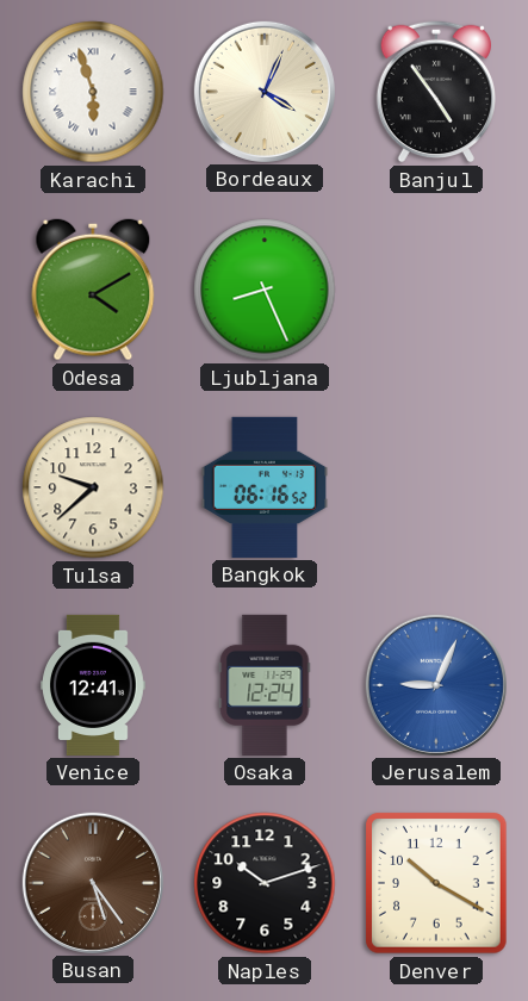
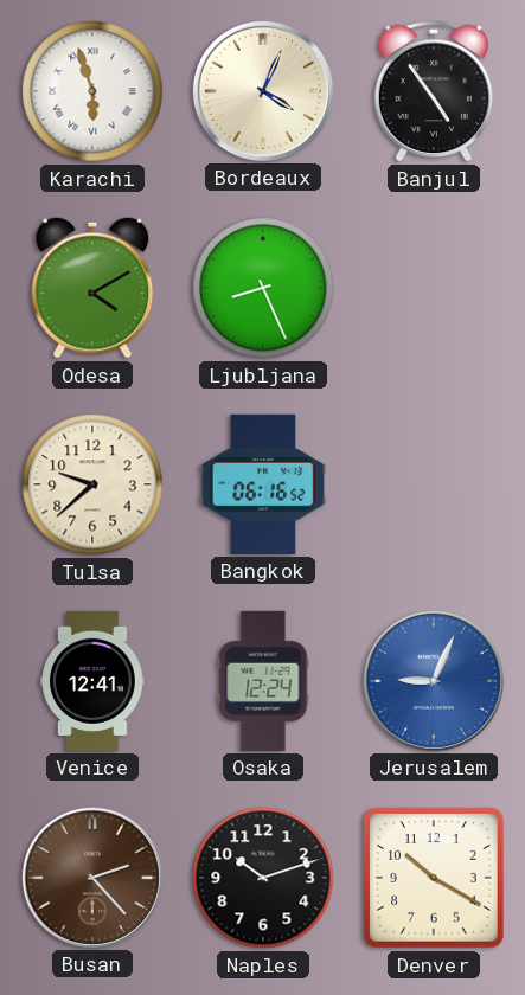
Busan: 5:24 -> 2:23 (92, 878)
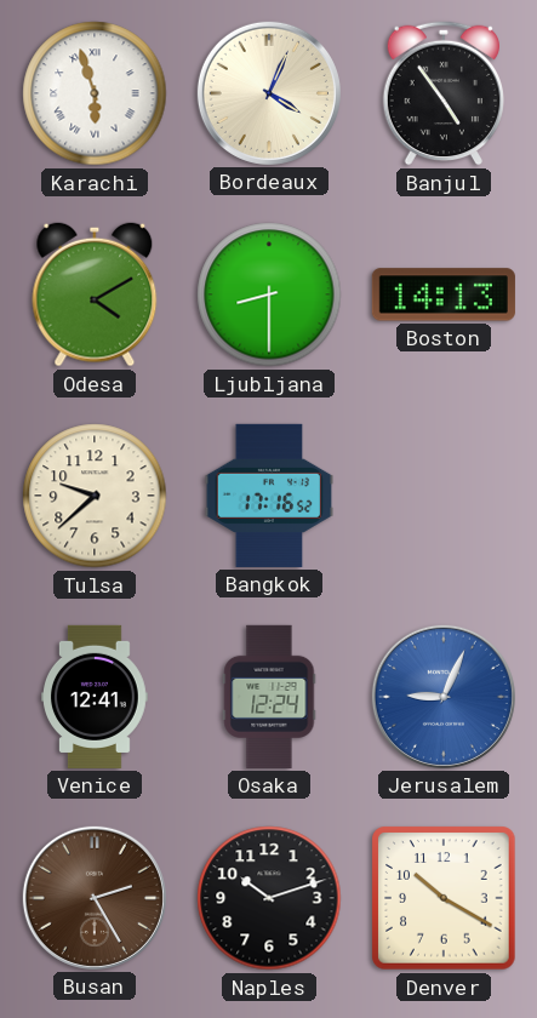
Ljubljana: 8:26 -> 8:30 (269, 294)
Boston: none -> 14:13 (444, 294)
Bangkok: 06:16 -> 17:16 (269, 496)
Busan: 2:23 -> 2:25 (95, 898)
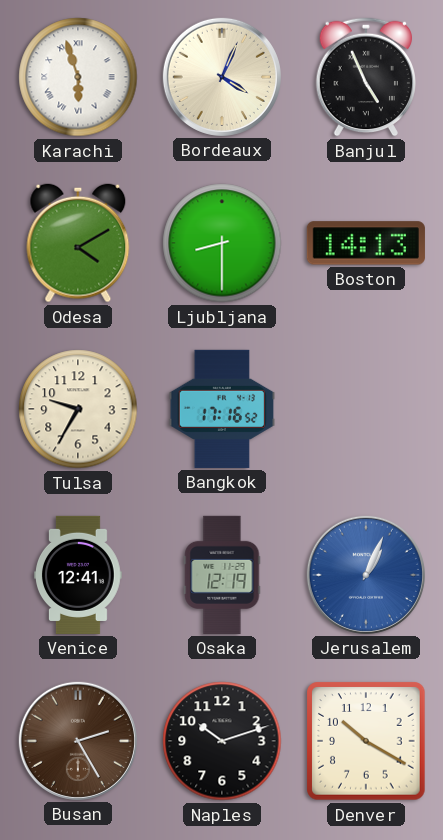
Banjul: 4:54 -> 4:56 (365, 77)
Tulsa: 9:38 -> 9:35 (78, 409)
Osaka: 12:24 -> 12:19 (222, 575)
Jerusalem: 9:04 -> 1:04 (366, 575)
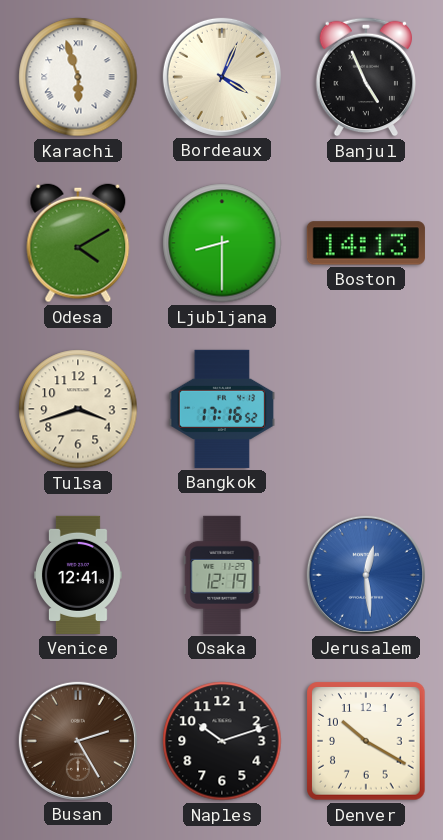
Tulsa: 9:35 -> 3:42 (78, 409)
Jerusalem: 1:04 -> 12:29 (366, 575)
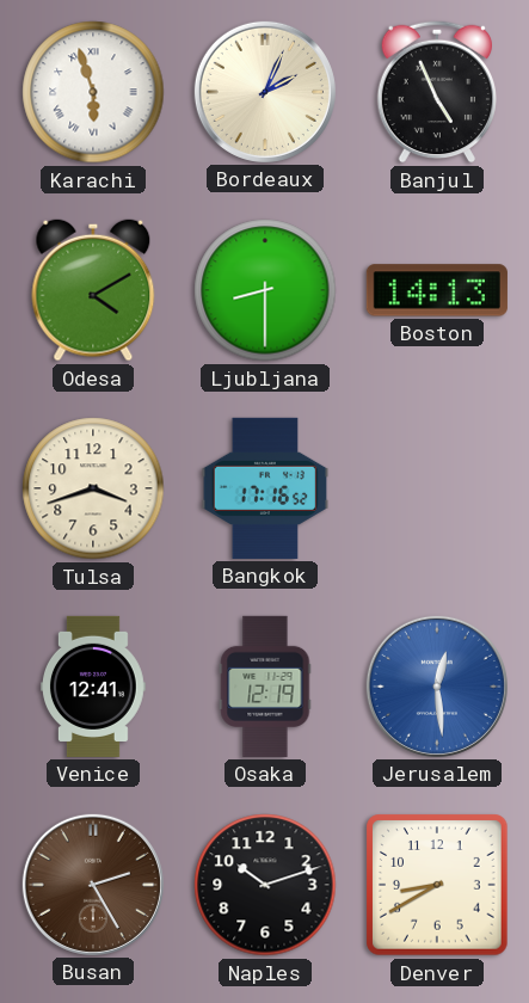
Bordeaux: 4:04 -> 2:04 (265, 92)
Denver: 10:20 -> 8:40 (437, 885)
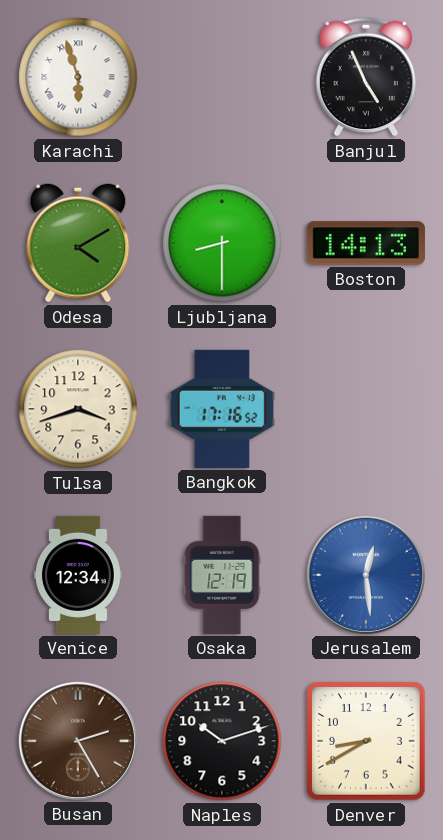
Bordeaux: 2:04 -> none (265, 92)
Venice: 12:41 -> 12:34 (79, 575)
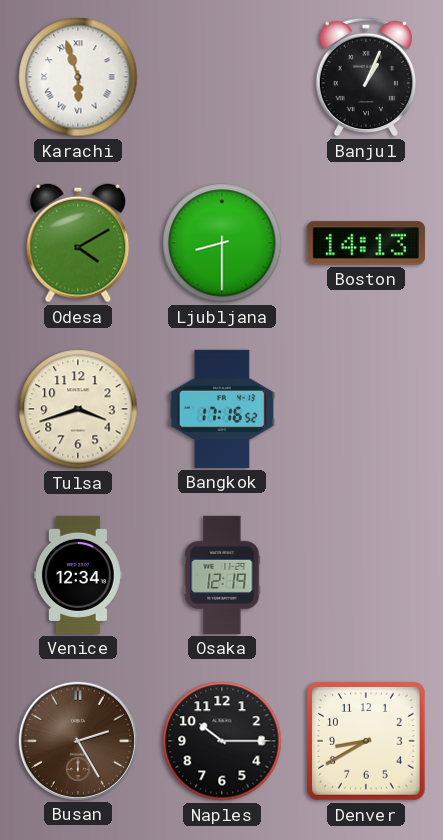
Banjul: 4:56 -> 1:04 (365, 77)
Jerusalem: 12:29 -> none (366, 575)
Naples: 10:12 -> 10:15 (222, 741)
